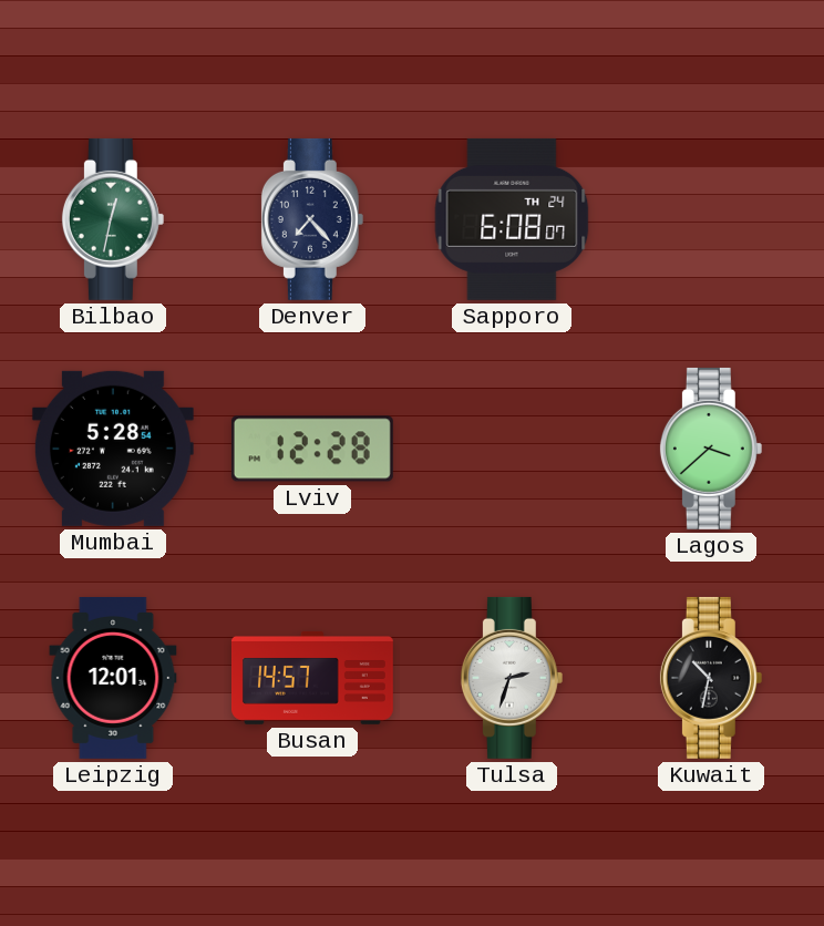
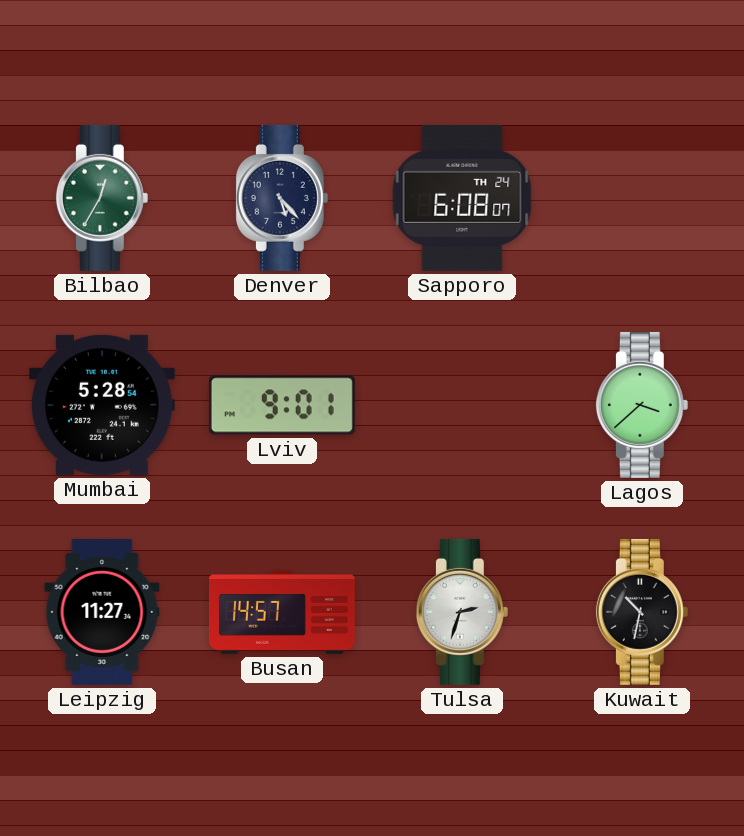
Bilbao: 12:32 -> 12:35 (102, 198)
Denver: 7:23 -> 5:23 (282, 198)
Lviv: 12:28 -> 9:01 (282, 405)
Leipzig: 12:01 -> 11:27 (102, 612)
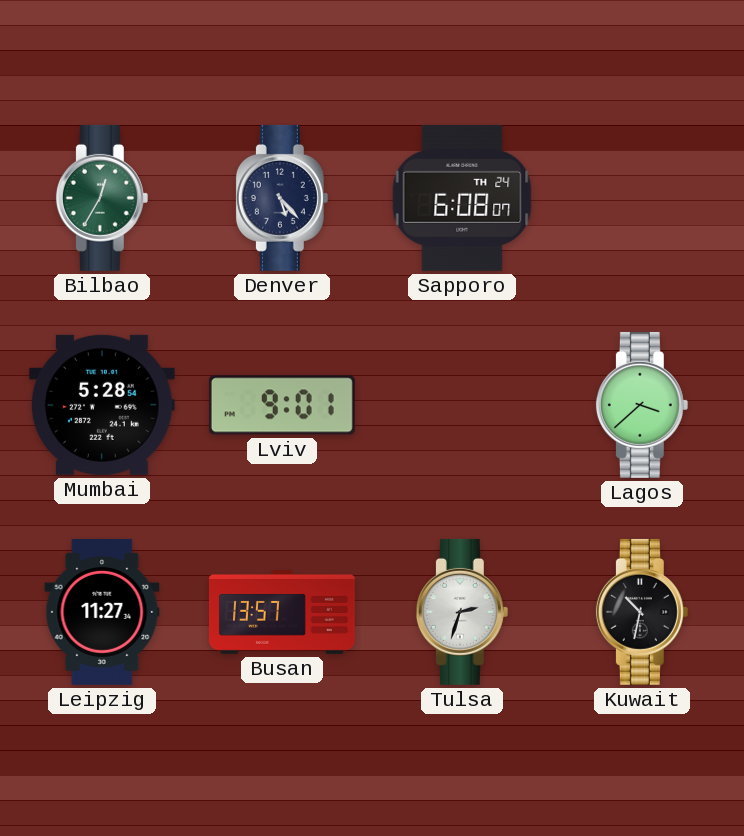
Busan: 14:57 -> 13:57 (282, 612)
